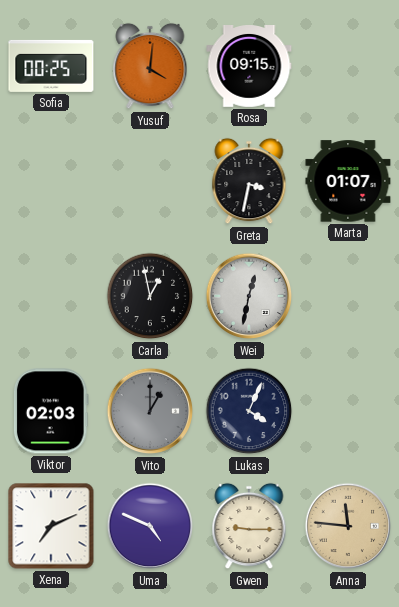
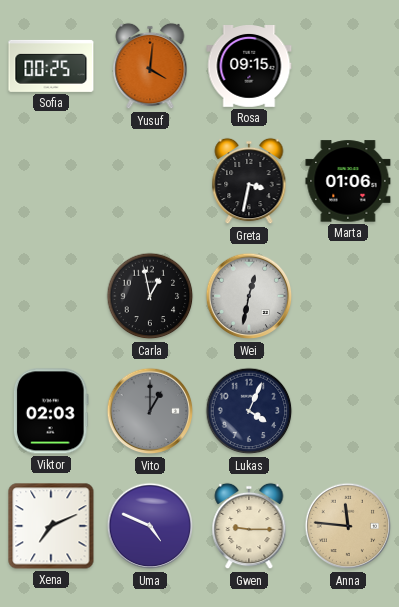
Marta: 01:07 -> 01:06 (348, 181)
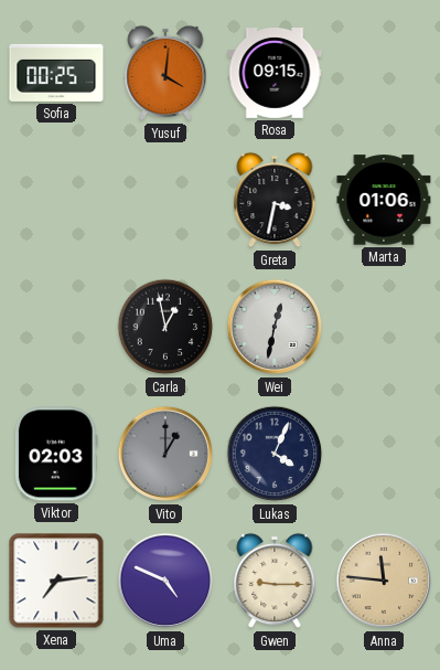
Xena: 7:11 -> 7:14 (56, 581)
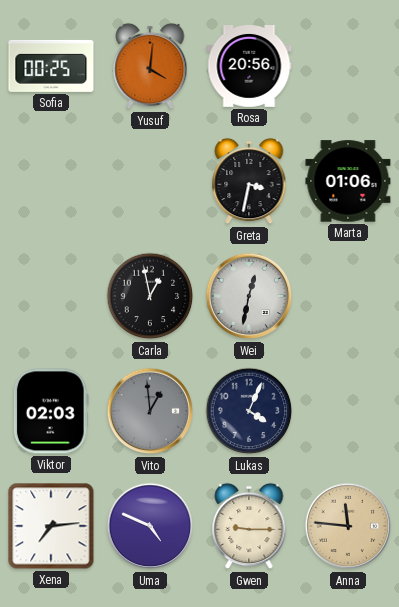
Rosa: 09:15 -> 20:56 (249, 67)
Vito: 1:00 -> 12:59 (150, 411)
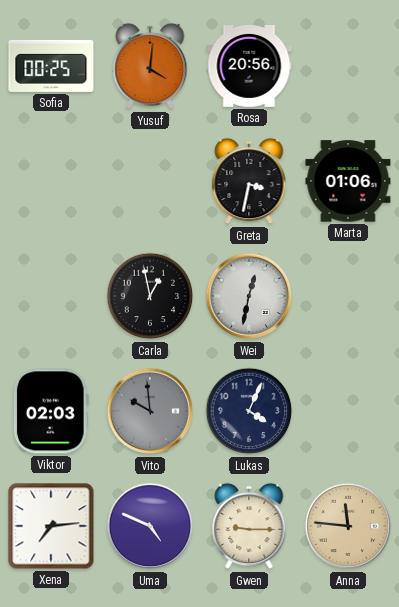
Vito: 12:59 -> 9:59 (150, 411)
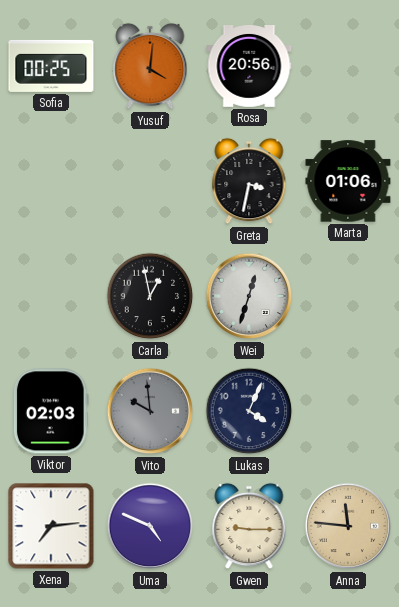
Wei: 12:32 -> 12:33 (249, 296)
